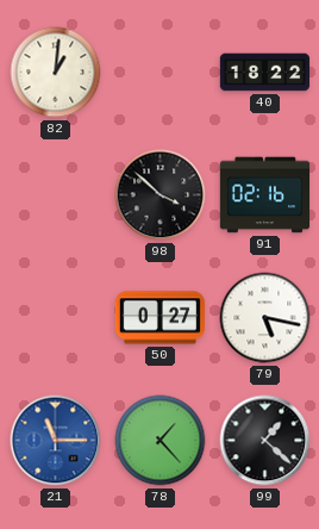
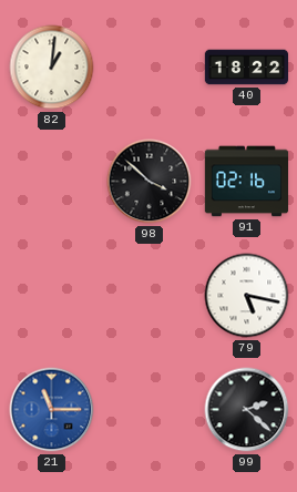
50: 0:27 -> none (159, 318)
78: 1:23 -> none (161, 441)
99: 1:22 -> 2:22 (247, 410)
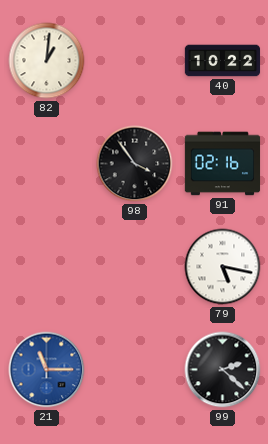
40: 18:22 -> 10:22 (223, 61)
98: 3:52 -> 3:54 (135, 164)
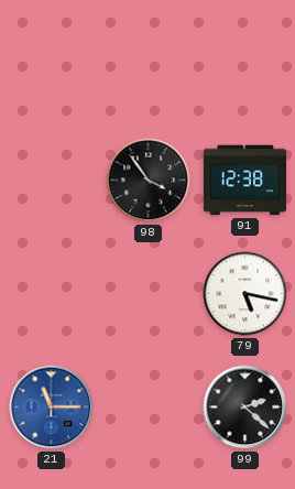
82: 1:01 -> none (47, 61)
40: 10:22 -> none (223, 61)
91: 02:16 -> 12:38 (245, 181)
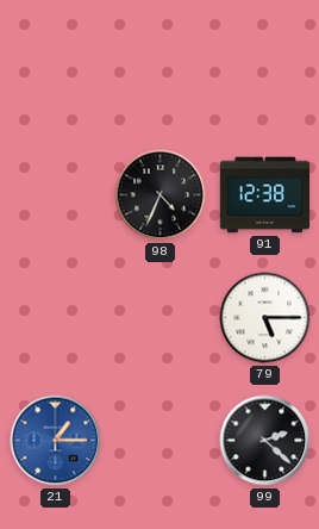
98: 3:54 -> 4:34 (161, 195)
79: 5:17 -> 5:15 (265, 318)
21: 11:15 -> 1:15 (56, 441)
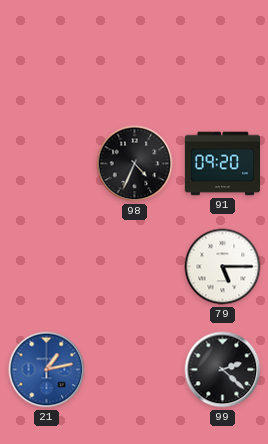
91: 12:38 -> 09:20 (223, 164)
21: 1:15 -> 1:13 (47, 370)
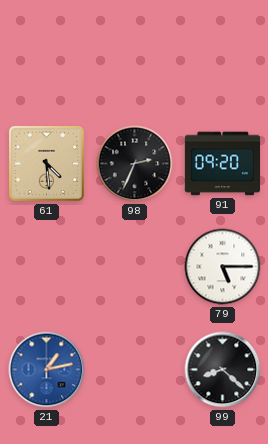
61: none -> 4:29 (46, 163)
98: 4:34 -> 2:34 (135, 164)
99: 2:22 -> 8:22 (223, 370)
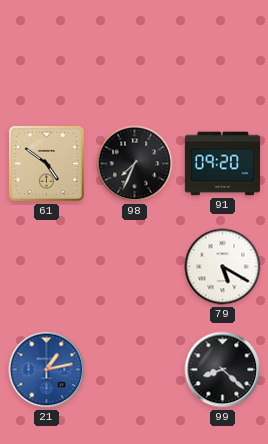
61: 4:29 -> 4:51 (46, 163)
98: 2:34 -> 7:34 (135, 164)
79: 5:15 -> 5:20 (223, 267)
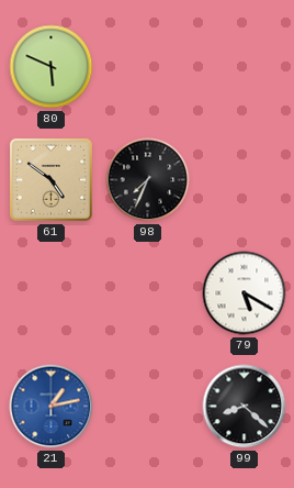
80: none -> 5:49 (52, 67)
91: 09:20 -> none (223, 164)
